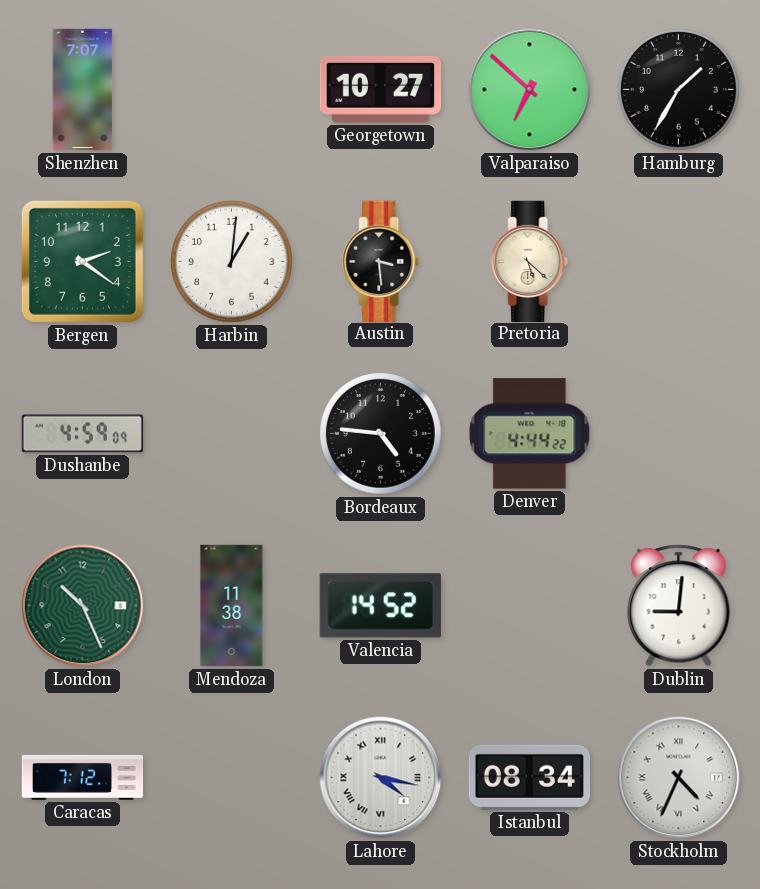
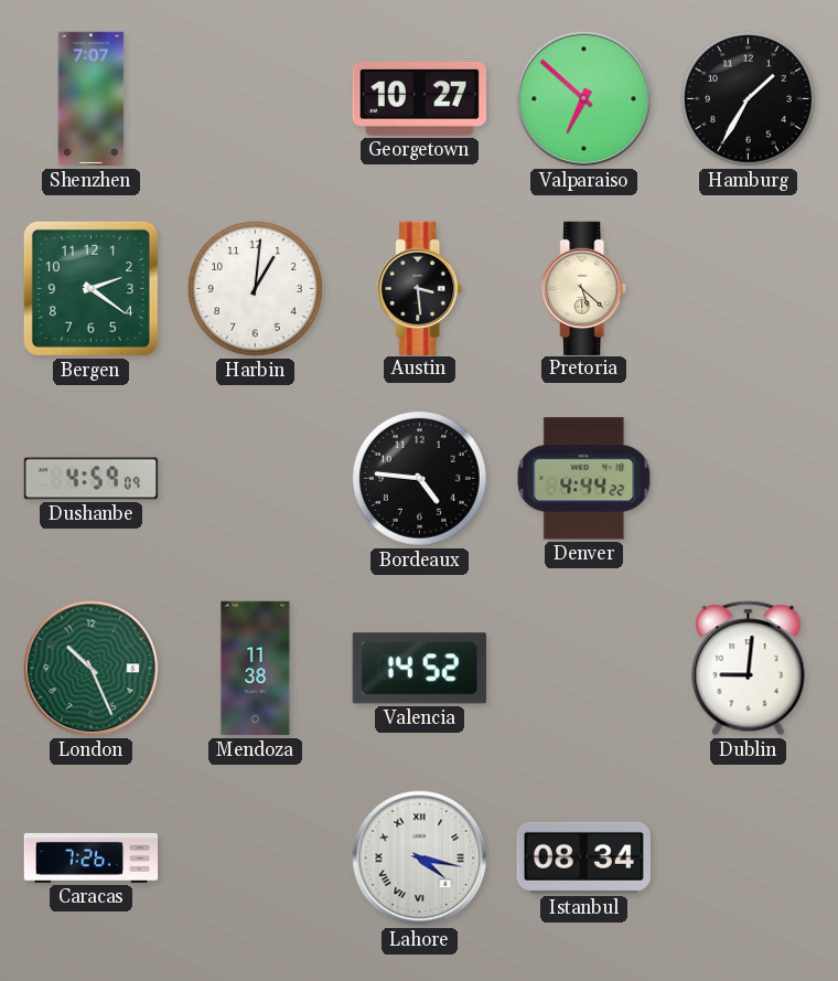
Caracas: 7:12 -> 7:26 (92, 857)
Stockholm: 4:34 -> none (679, 778)
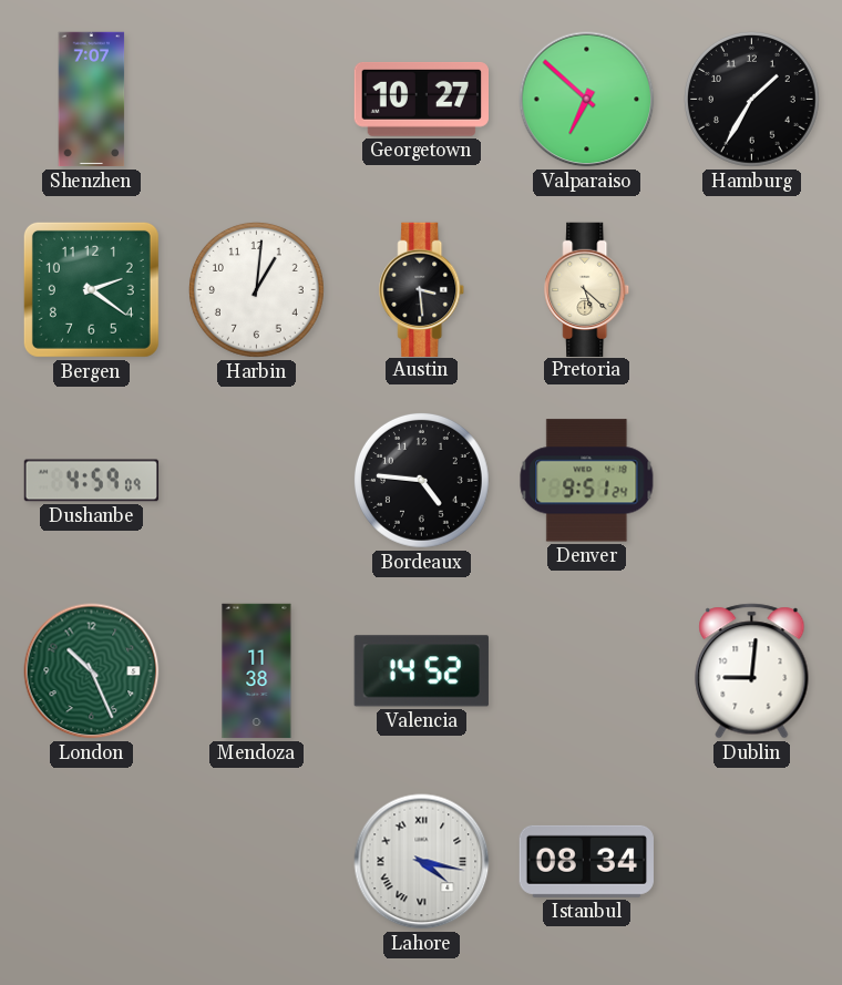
Denver: 4:44 -> 9:51 (587, 481)
Caracas: 7:26 -> none (92, 857)
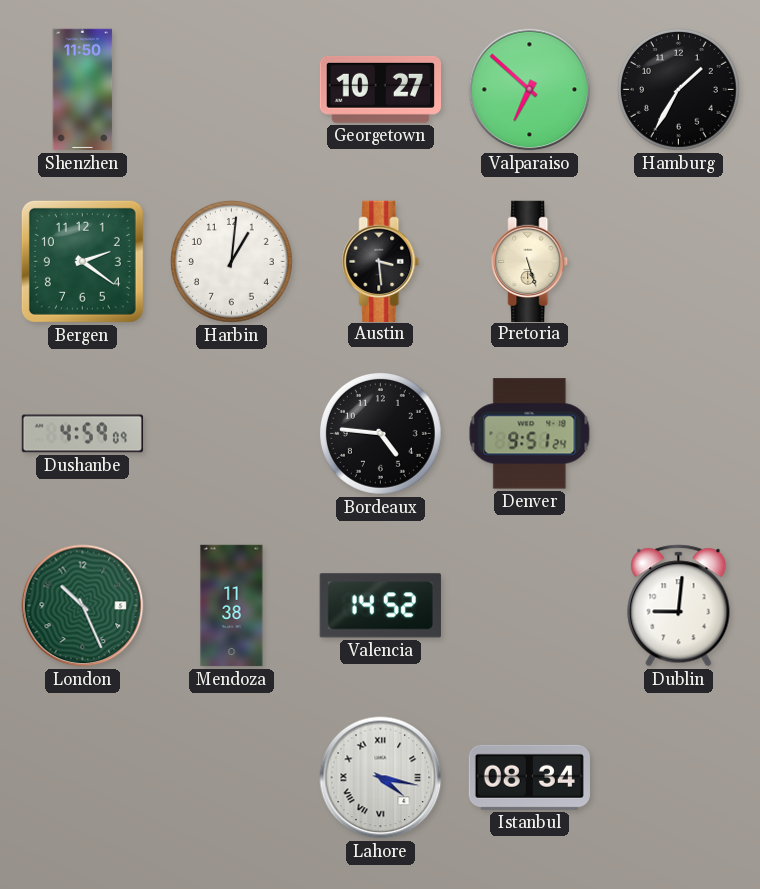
Shenzhen: 7:07 -> 11:50 (83, 90)
Pretoria: 5:22 -> 5:27 (530, 261)
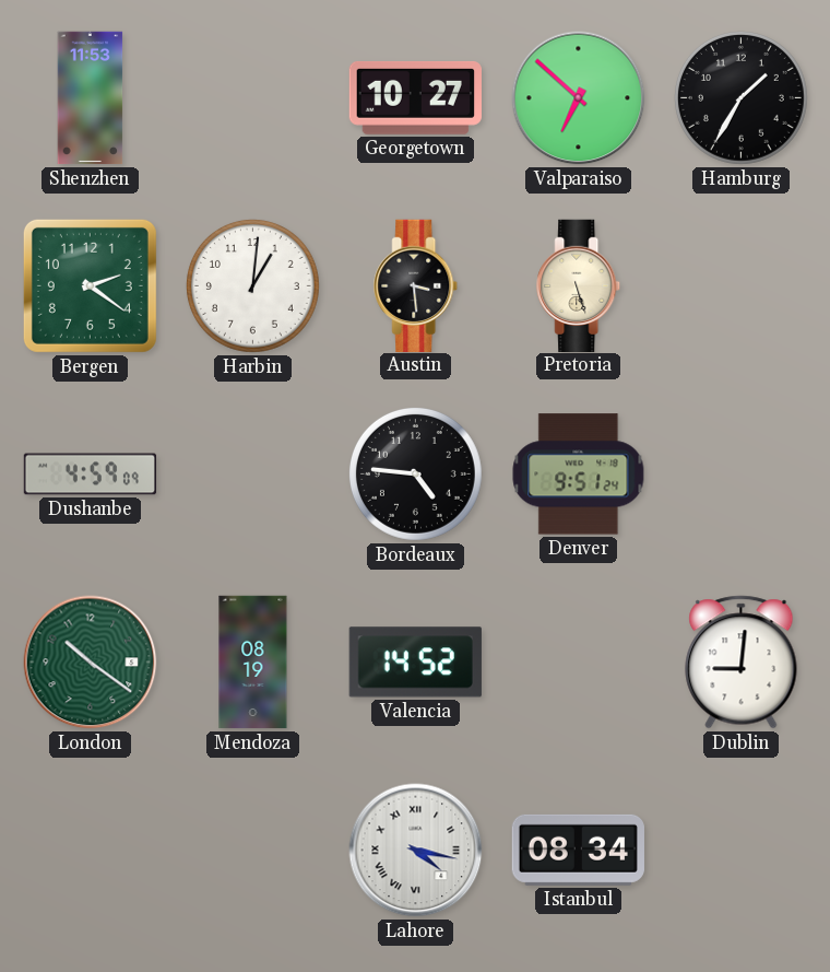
Shenzhen: 11:50 -> 11:53 (91, 98)
London: 10:26 -> 10:21 (91, 663)
Mendoza: 11:38 -> 08:19 (253, 663)
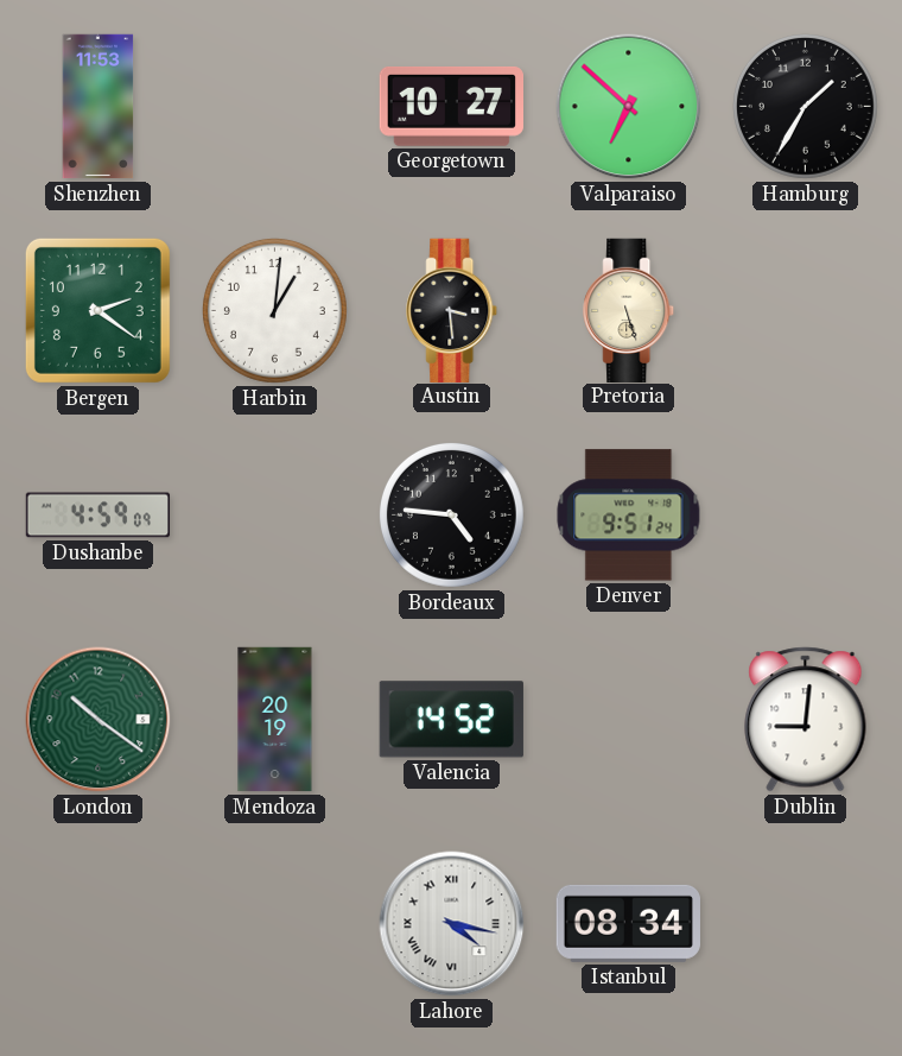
Mendoza: 08:19 -> 20:19 (275, 720)
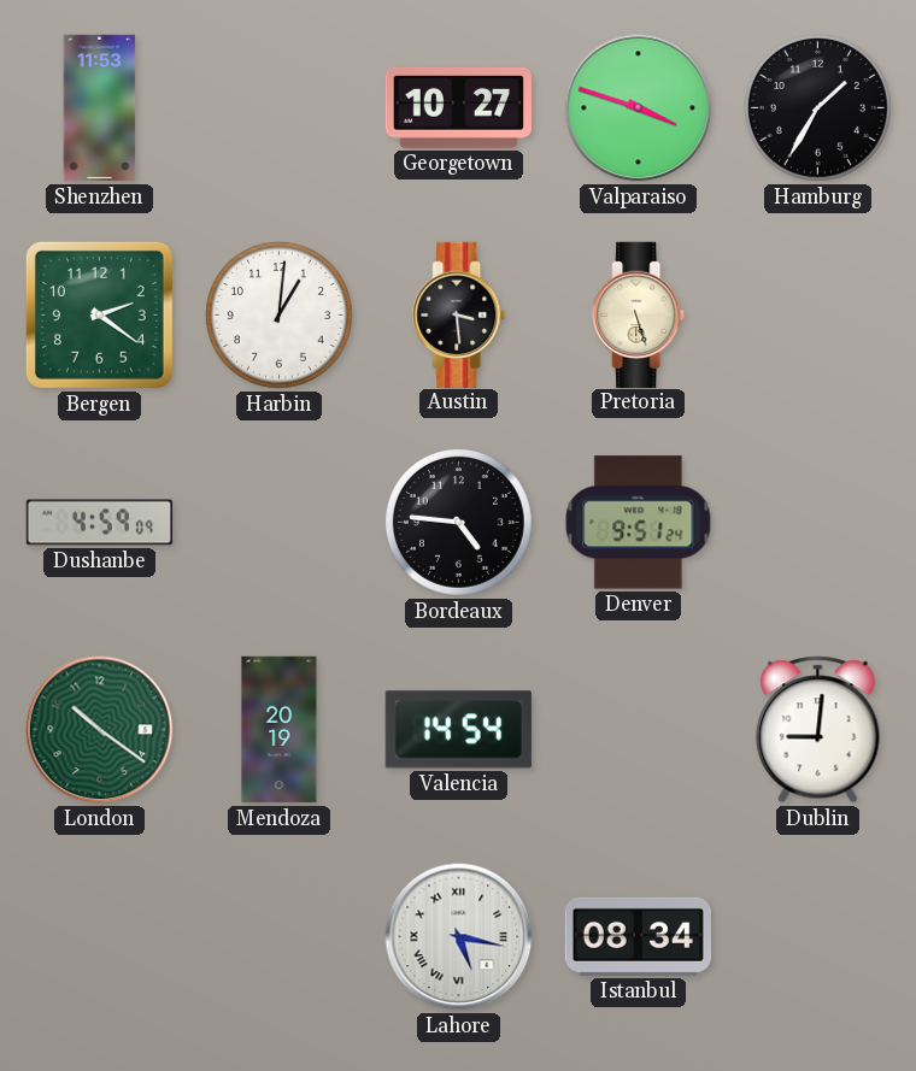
Valparaiso: 6:52 -> 3:48 (639, 108)
Valencia: 14:52 -> 14:54 (458, 730)
Lahore: 4:17 -> 5:17 (459, 937)
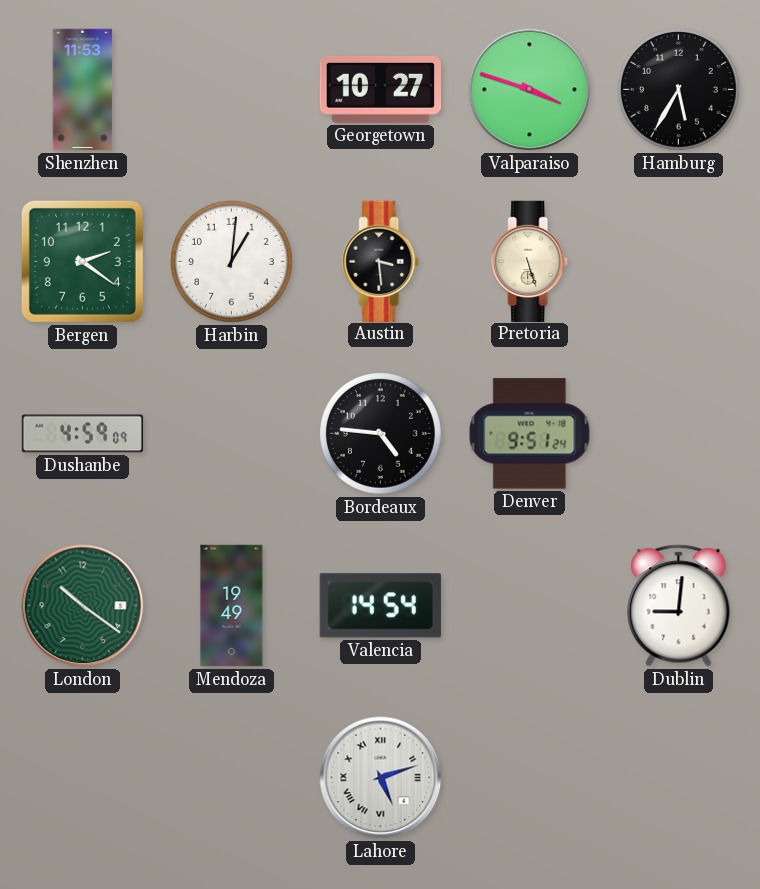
Hamburg: 1:35 -> 5:35 (678, 89)
Mendoza: 20:19 -> 19:49 (232, 606)
Lahore: 5:17 -> 5:12 (381, 778)
Istanbul: 08:34 -> none (638, 936)
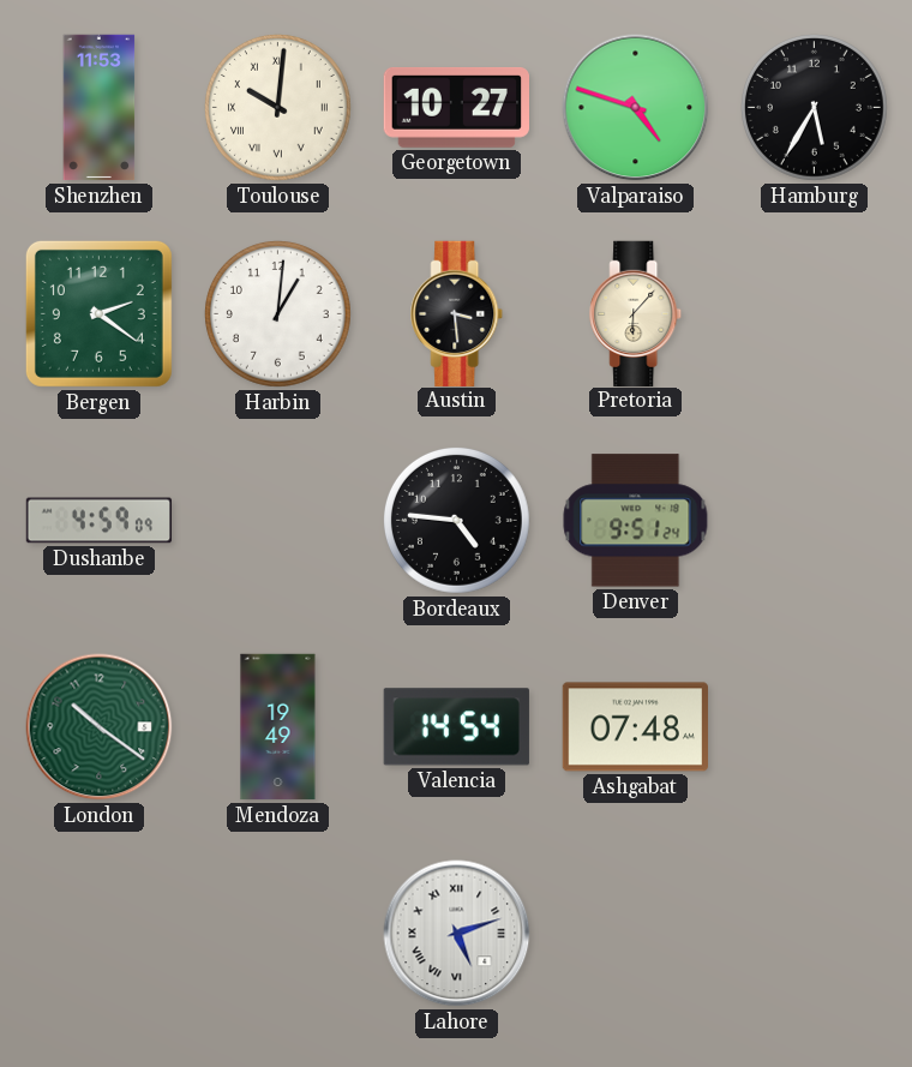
Toulouse: none -> 10:01 (277, 107)
Valparaiso: 3:48 -> 4:48 (636, 108)
Pretoria: 5:27 -> 6:07 (636, 313)
Ashgabat: none -> 07:48 (635, 727)
Dublin: 9:01 -> none (679, 606)
